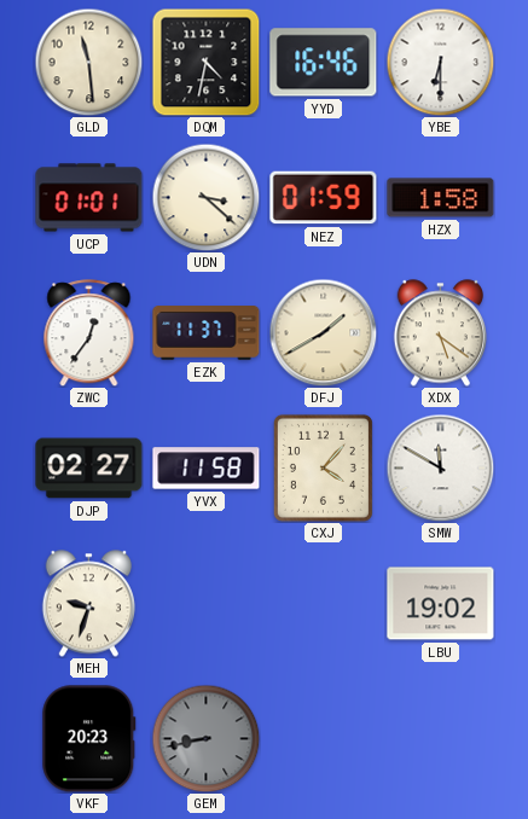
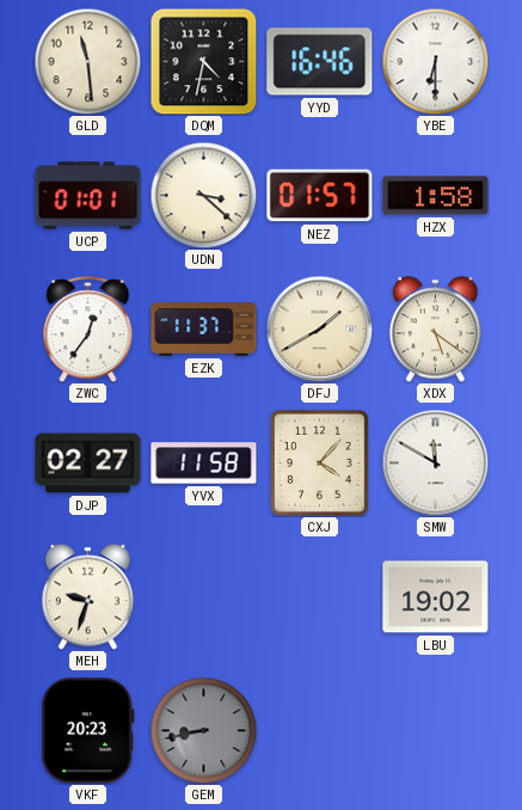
NEZ: 01:59 -> 01:57 (320, 196)
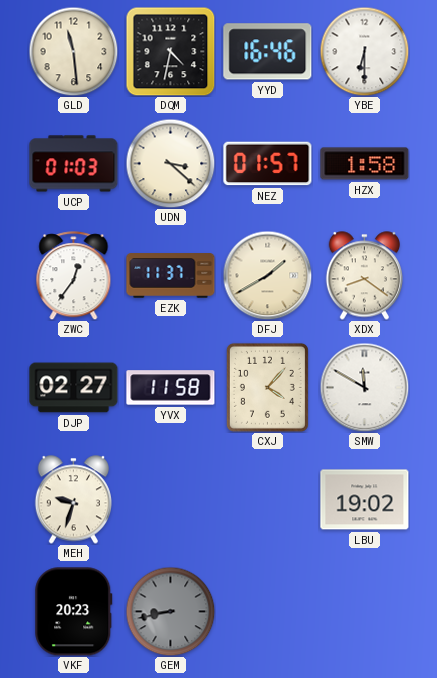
UCP: 01:01 -> 01:03 (74, 164)
XDX: 5:21 -> 8:21 (364, 276)
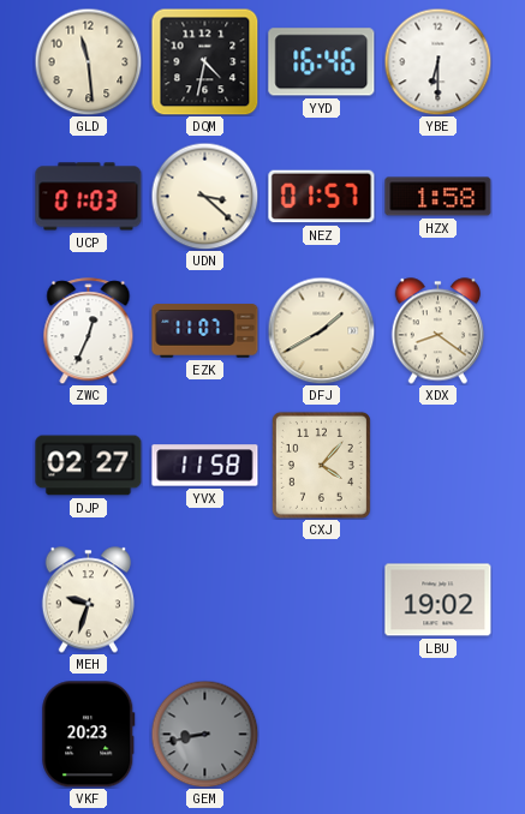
ZWC: 12:36 -> 12:34 (89, 331)
EZK: 11:37 -> 11:07 (205, 331)
SMW: 11:50 -> none (364, 387)
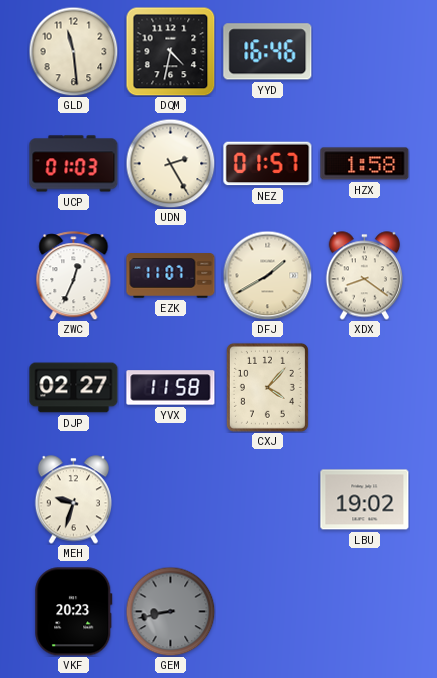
YBE: 6:30 -> none (437, 61)
UDN: 3:22 -> 2:25 (170, 163)
